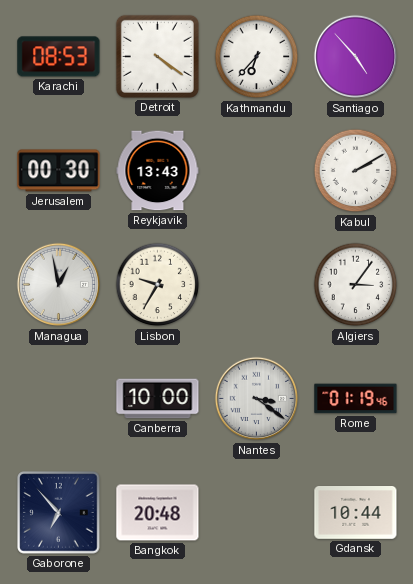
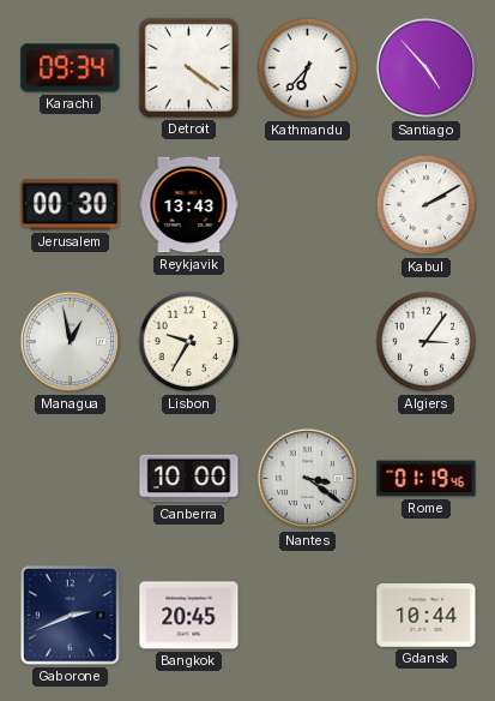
Karachi: 08:53 -> 09:34 (71, 68)
Gaborone: 6:53 -> 2:41 (71, 616)
Bangkok: 20:48 -> 20:45 (189, 616)
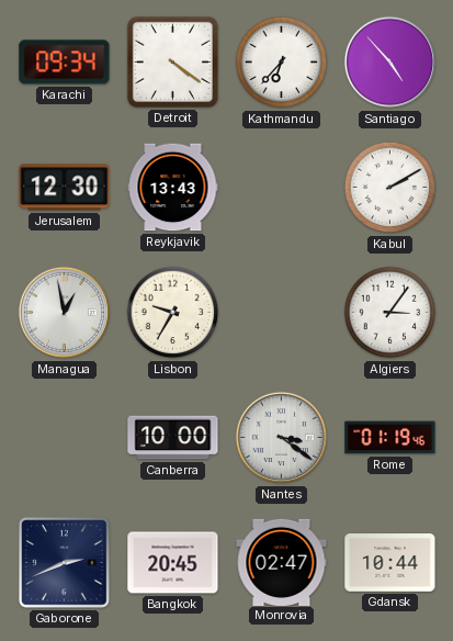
Jerusalem: 00:30 -> 12:30 (65, 188)
Monrovia: none -> 02:47 (282, 562)
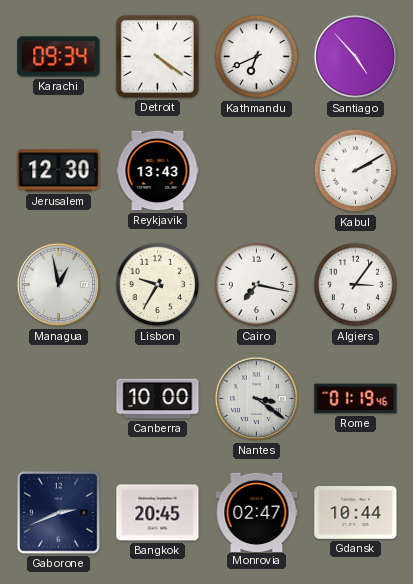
Kathmandu: 6:37 -> 6:41 (257, 57)
Cairo: none -> 7:17 (257, 285)
